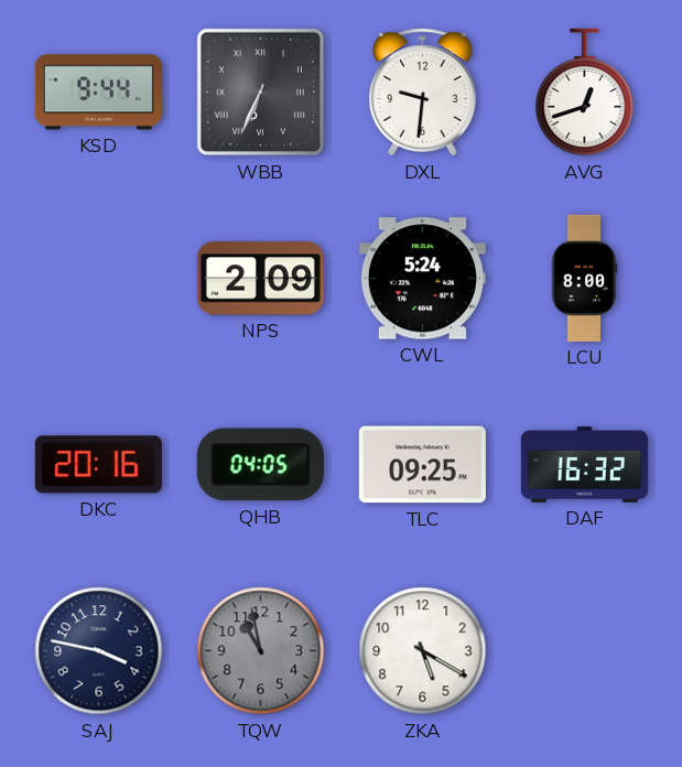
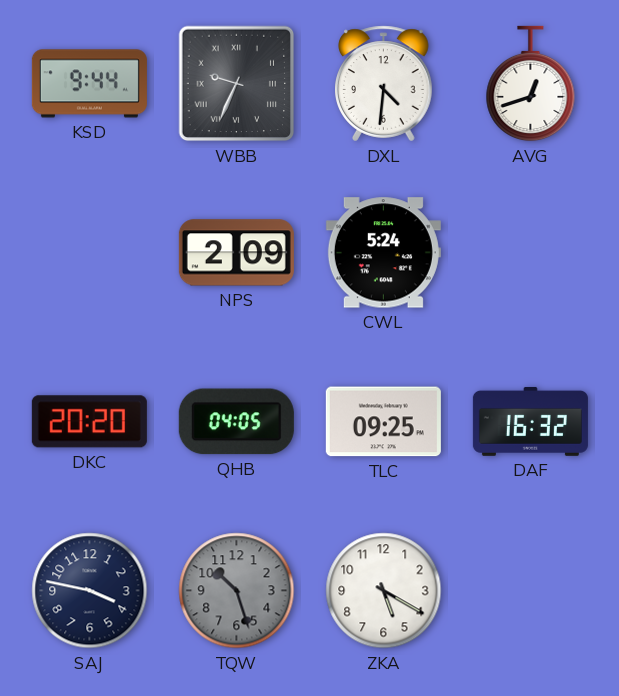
WBB: 6:34 -> 9:34 (237, 84)
DXL: 9:31 -> 4:31 (384, 84)
LCU: 8:00 -> none (584, 278)
DKC: 20:16 -> 20:20 (89, 422)
TQW: 10:58 -> 10:27 (237, 591)
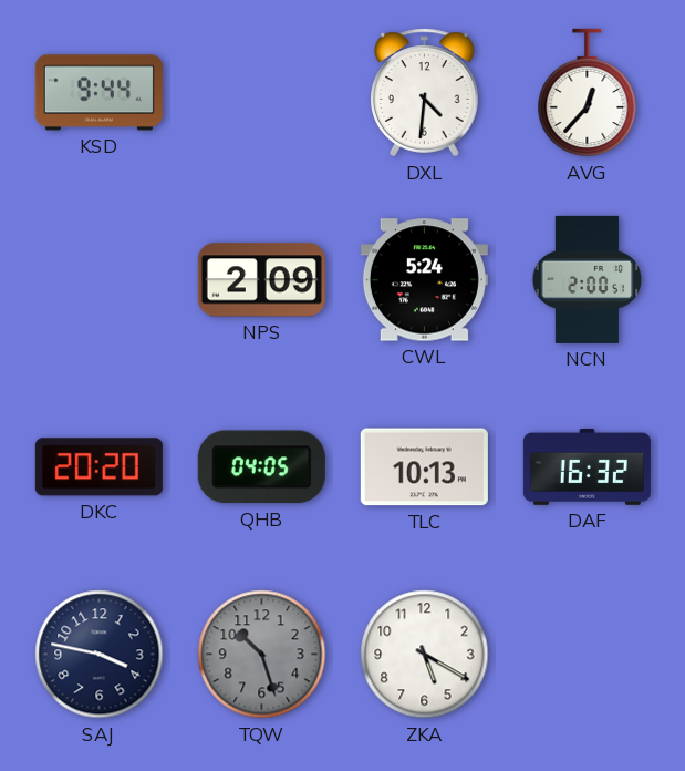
WBB: 9:34 -> none (237, 84)
AVG: 12:42 -> 12:37 (588, 93)
NCN: none -> 2:00 (588, 279)
TLC: 09:25 -> 10:13 (424, 467)
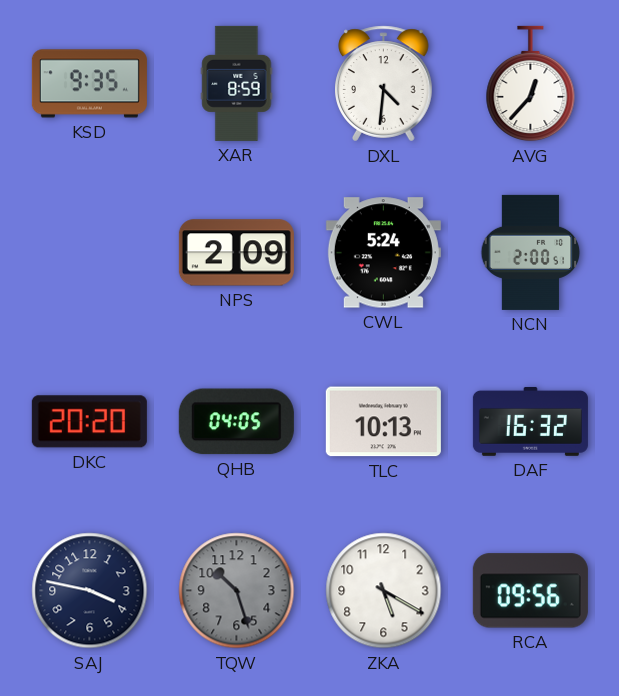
KSD: 9:44 -> 9:35 (89, 84)
XAR: none -> 8:59 (237, 83)
RCA: none -> 09:56 (530, 591)
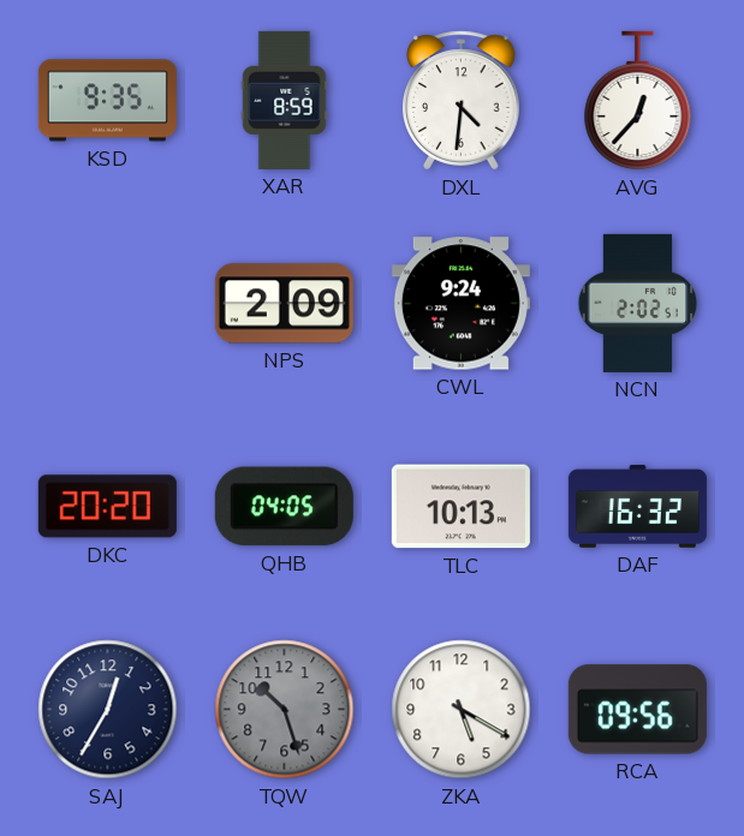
CWL: 5:24 -> 9:24 (460, 304)
NCN: 2:00 -> 2:02 (638, 303)
SAJ: 3:47 -> 12:35 (108, 710)
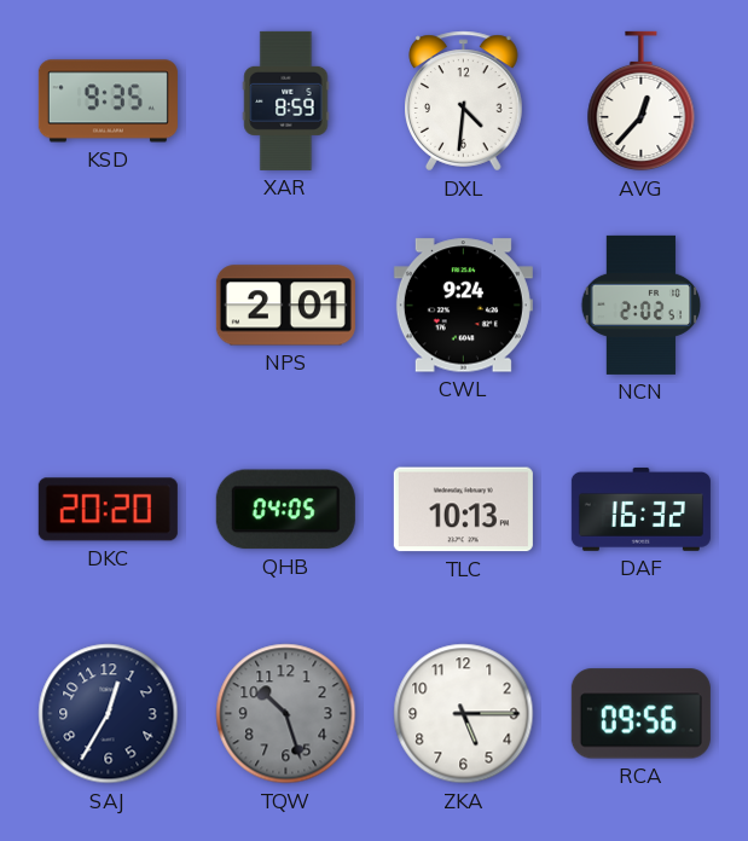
NPS: 2:09 -> 2:01 (285, 306)
ZKA: 5:20 -> 5:15 (464, 714)
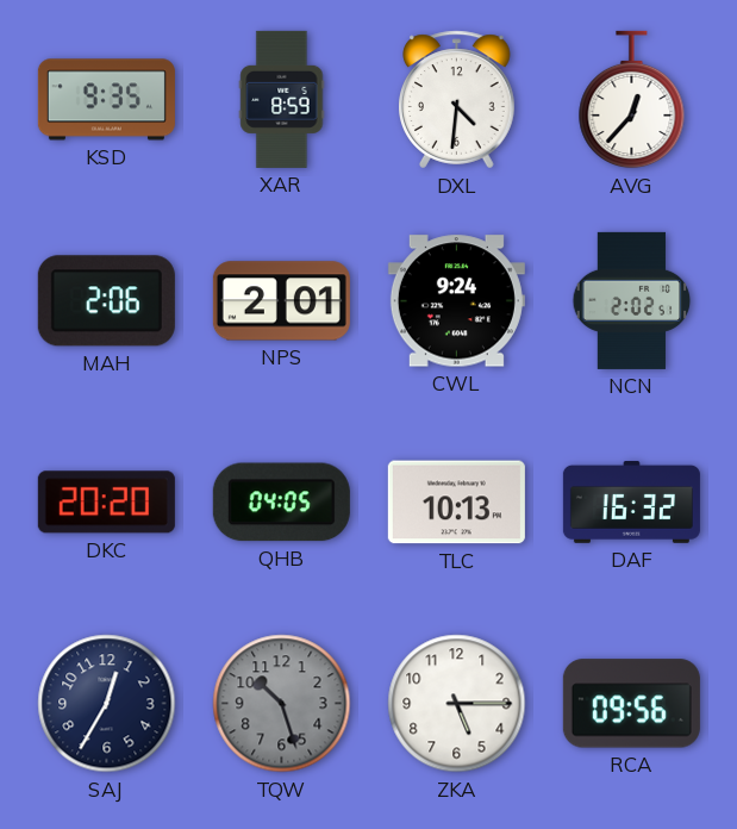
MAH: none -> 2:06 (106, 301)
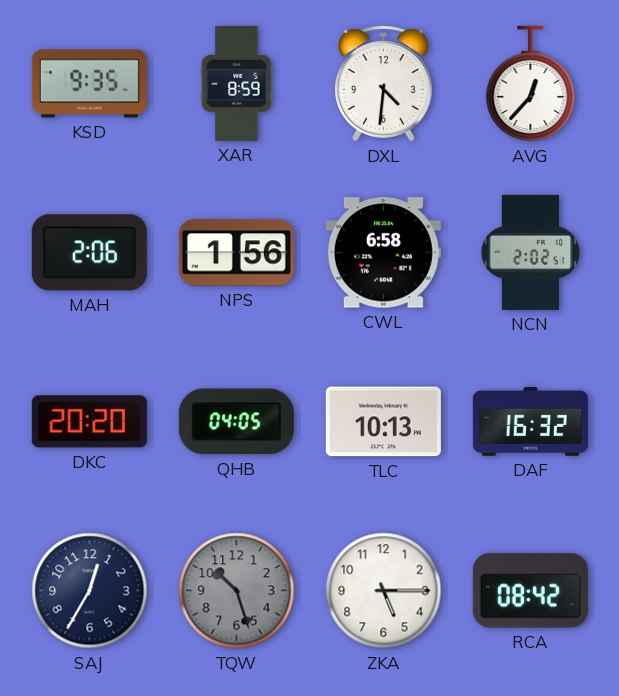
NPS: 2:01 -> 1:56 (236, 253)
CWL: 9:24 -> 6:58 (383, 253)
RCA: 09:56 -> 08:42 (530, 591)
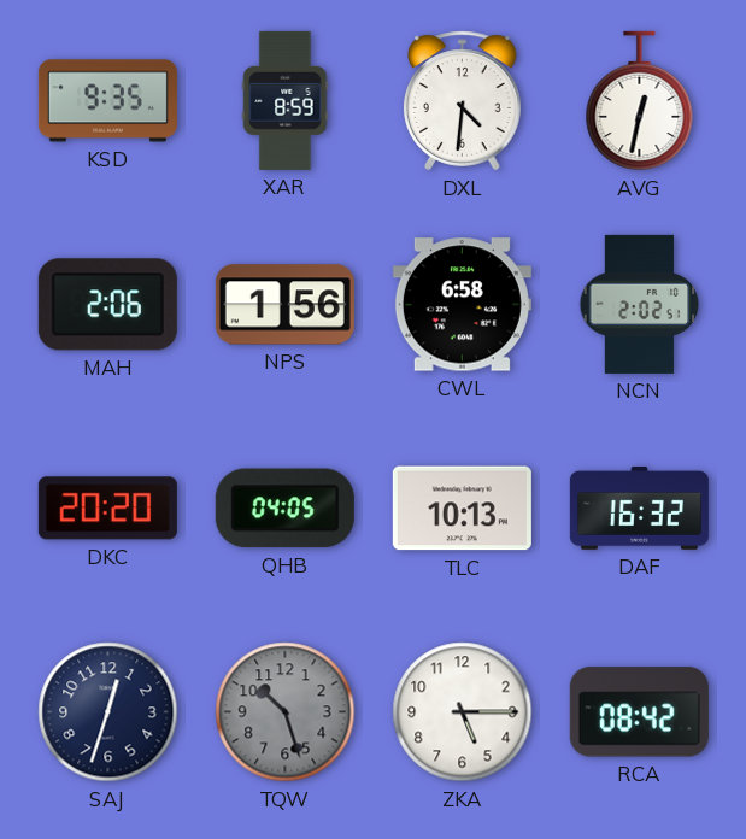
AVG: 12:37 -> 12:32 (640, 101)
SAJ: 12:35 -> 12:33 (108, 712)
